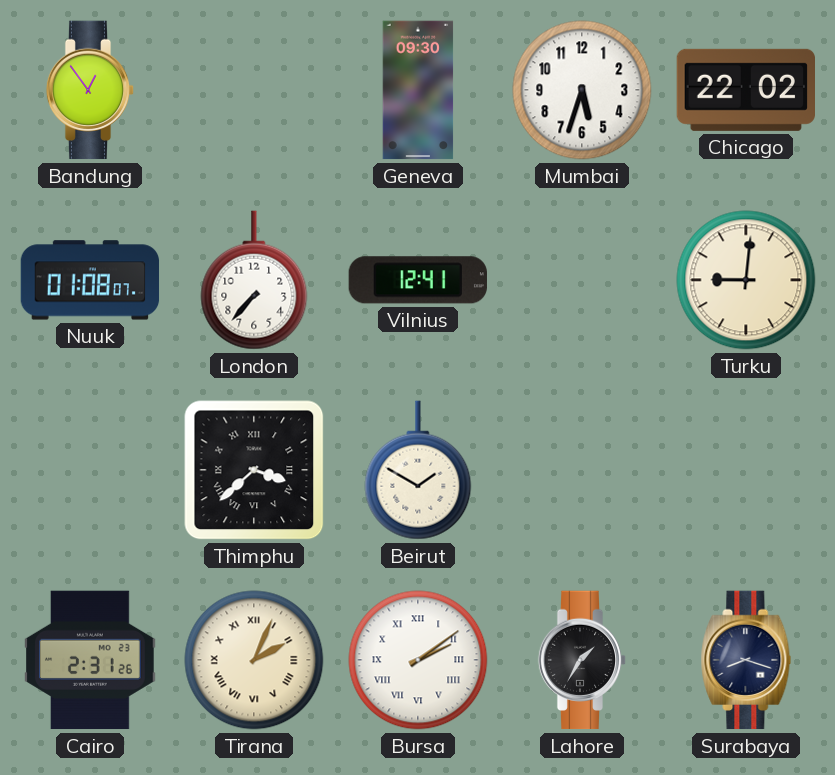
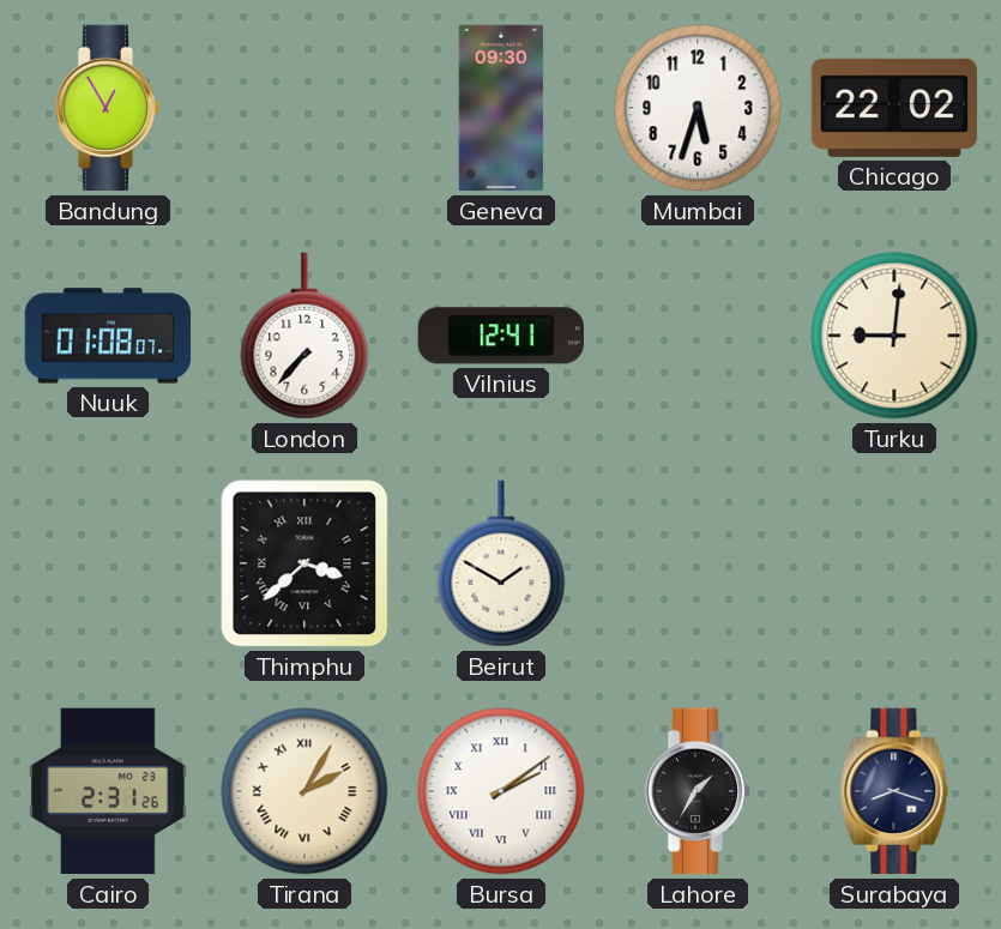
Bandung: 12:54 -> 12:55 (108, 108)
Tirana: 2:04 -> 2:05 (304, 791)
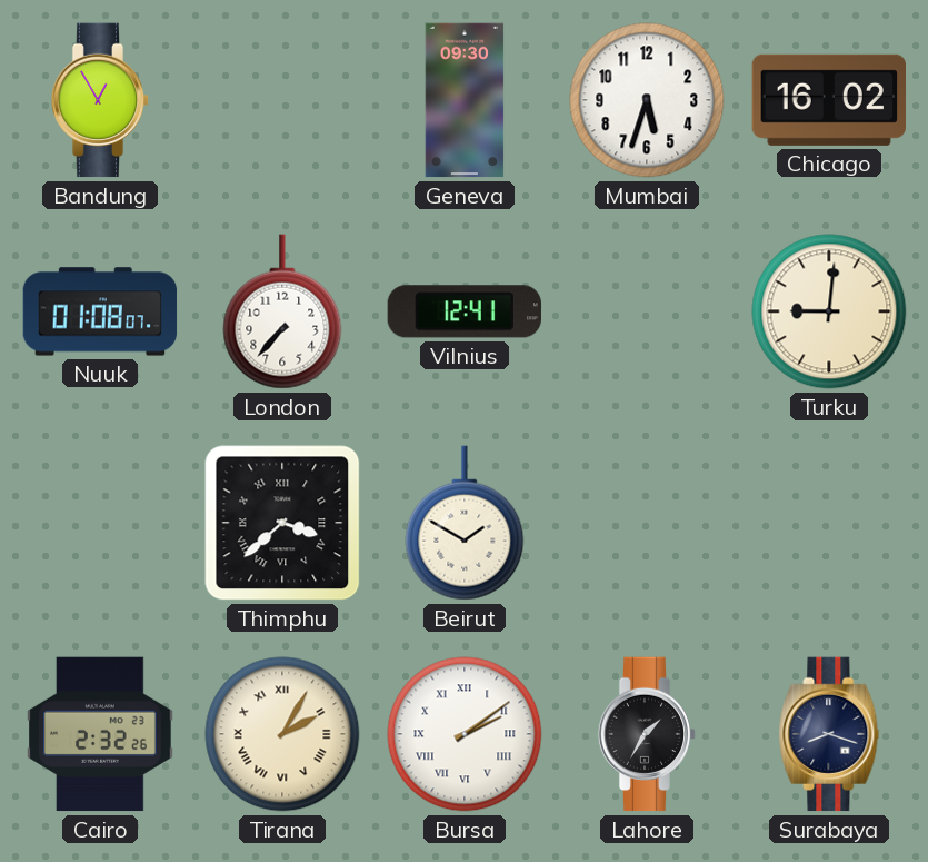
Chicago: 22:02 -> 16:02 (828, 100)
Cairo: 2:31 -> 2:32 (100, 734)
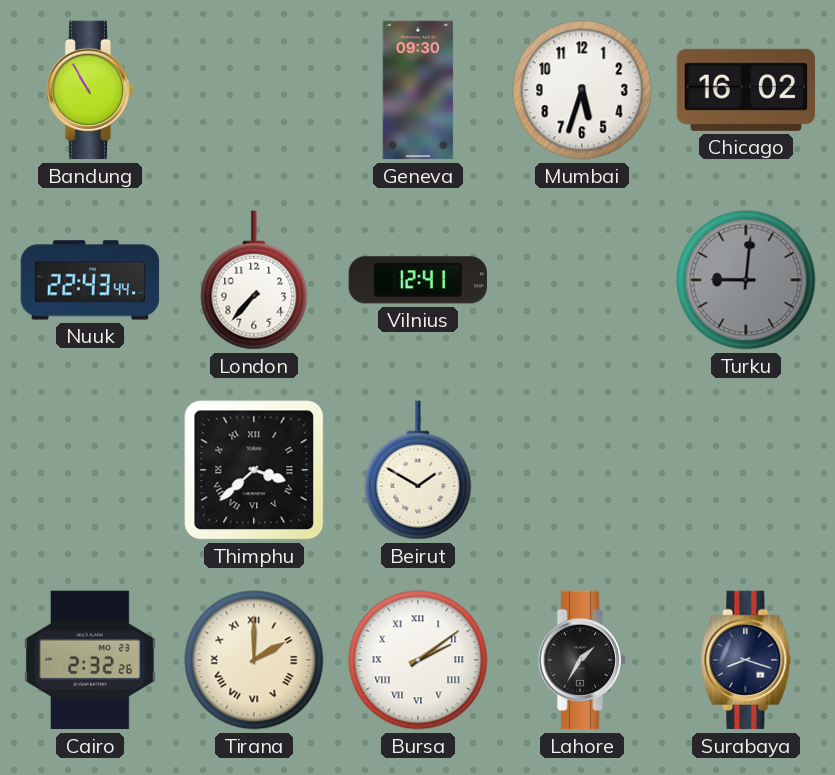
Bandung: 12:55 -> 10:55 (90, 90)
Nuuk: 01:08 -> 22:43 (90, 280)
Turku dial: cream -> grey (746, 280)
Tirana: 2:05 -> 2:00 (254, 660)
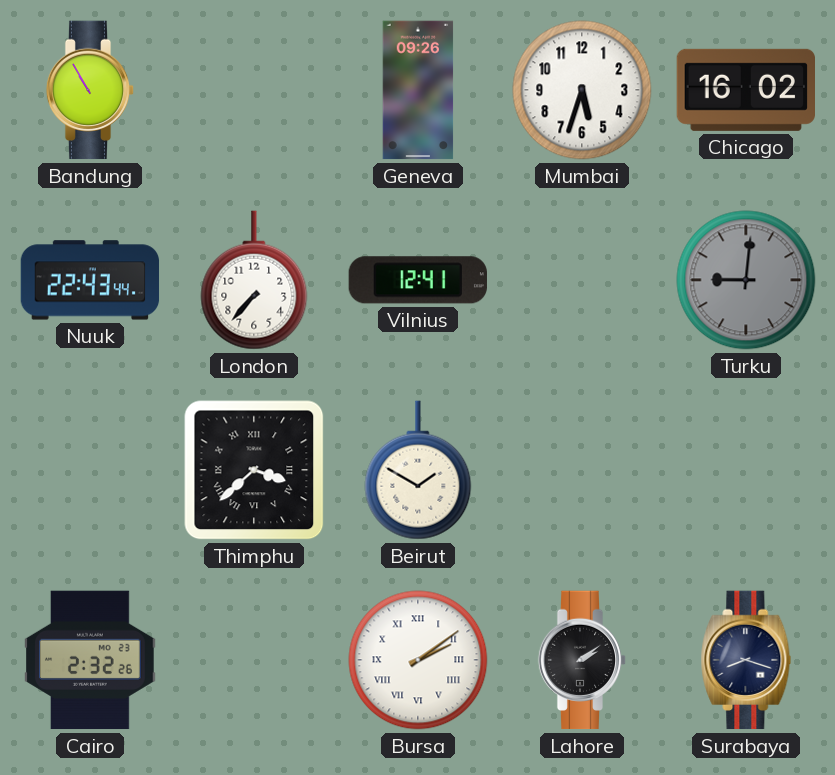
Geneva: 09:30 -> 09:26 (418, 90)
Tirana: 2:00 -> none (254, 660)
Lahore: 1:35 -> 2:09 (582, 660)
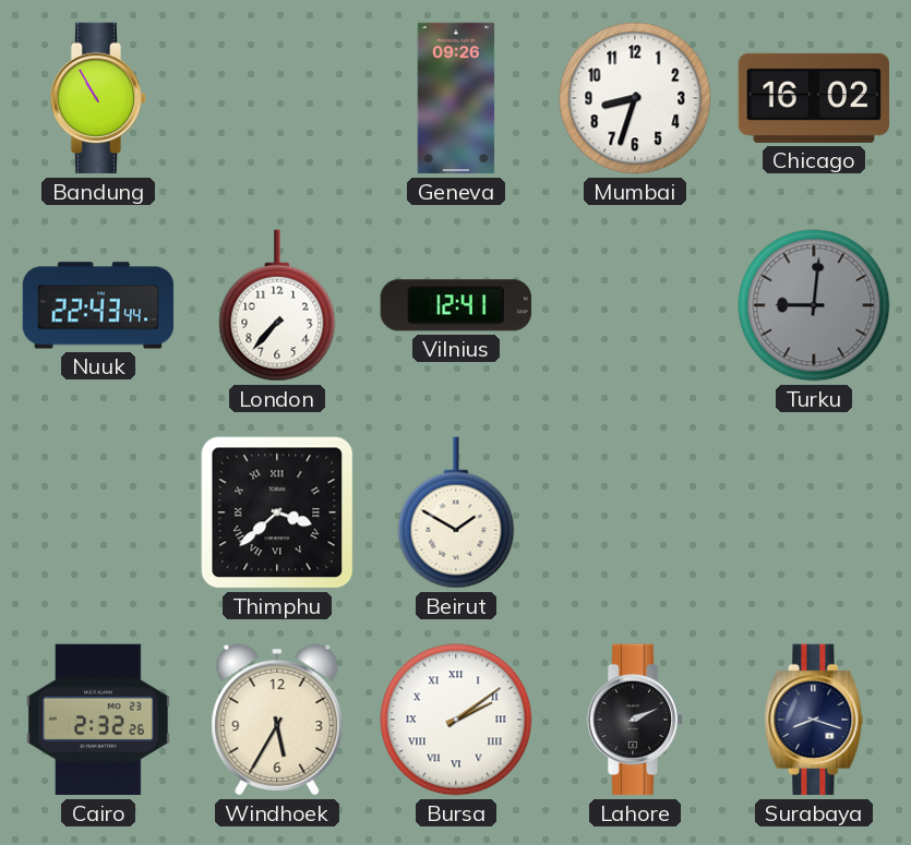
Mumbai: 5:33 -> 8:33 (635, 98)
Windhoek: none -> 5:35 (277, 720)
Lahore: 2:09 -> 2:11 (635, 720)
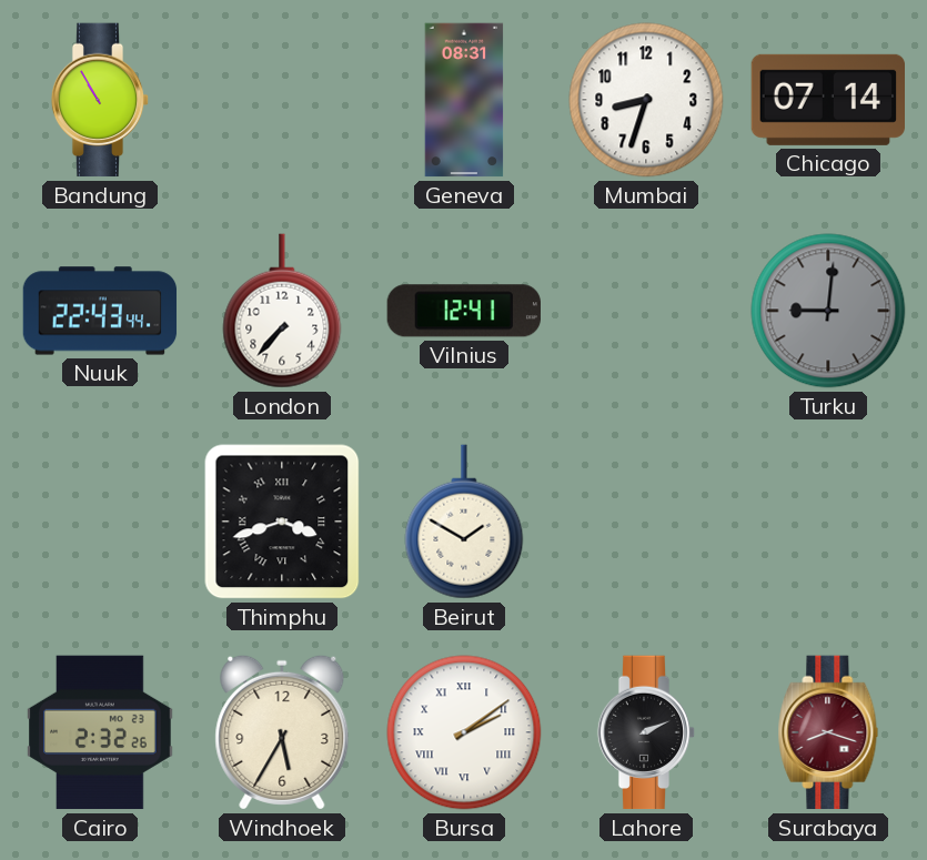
Geneva: 09:26 -> 08:31 (464, 100)
Chicago: 16:02 -> 07:14 (827, 100)
Thimphu: 3:38 -> 3:42 (282, 522)
Surabaya dial: navy -> burgundy (828, 732)
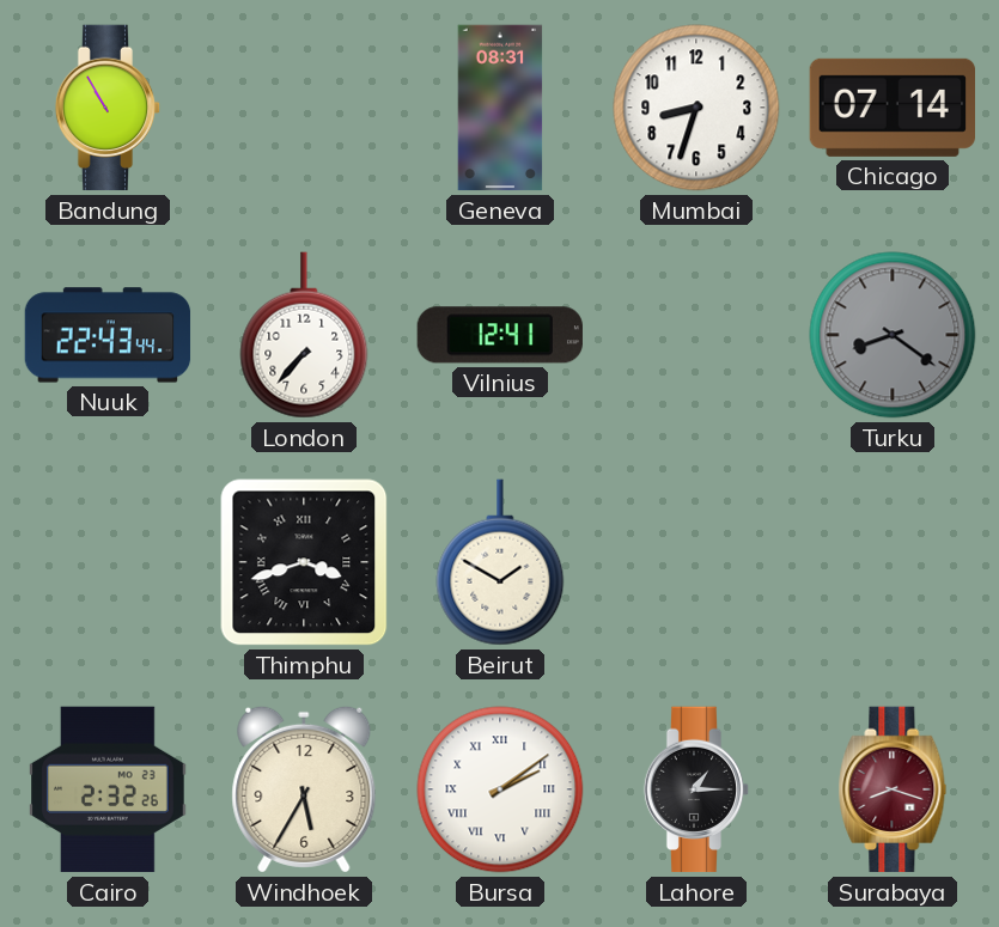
Turku: 9:01 -> 8:21 (893, 335)
Lahore: 2:11 -> 1:15 (696, 789)
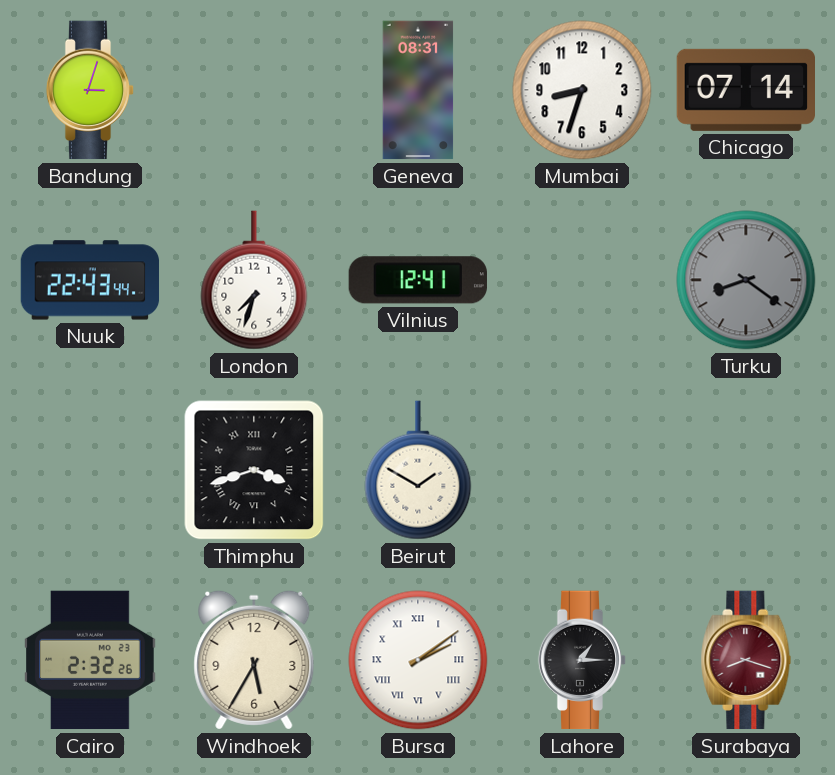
Bandung: 10:55 -> 3:03 (90, 90)
London: 7:37 -> 7:33 (254, 280)
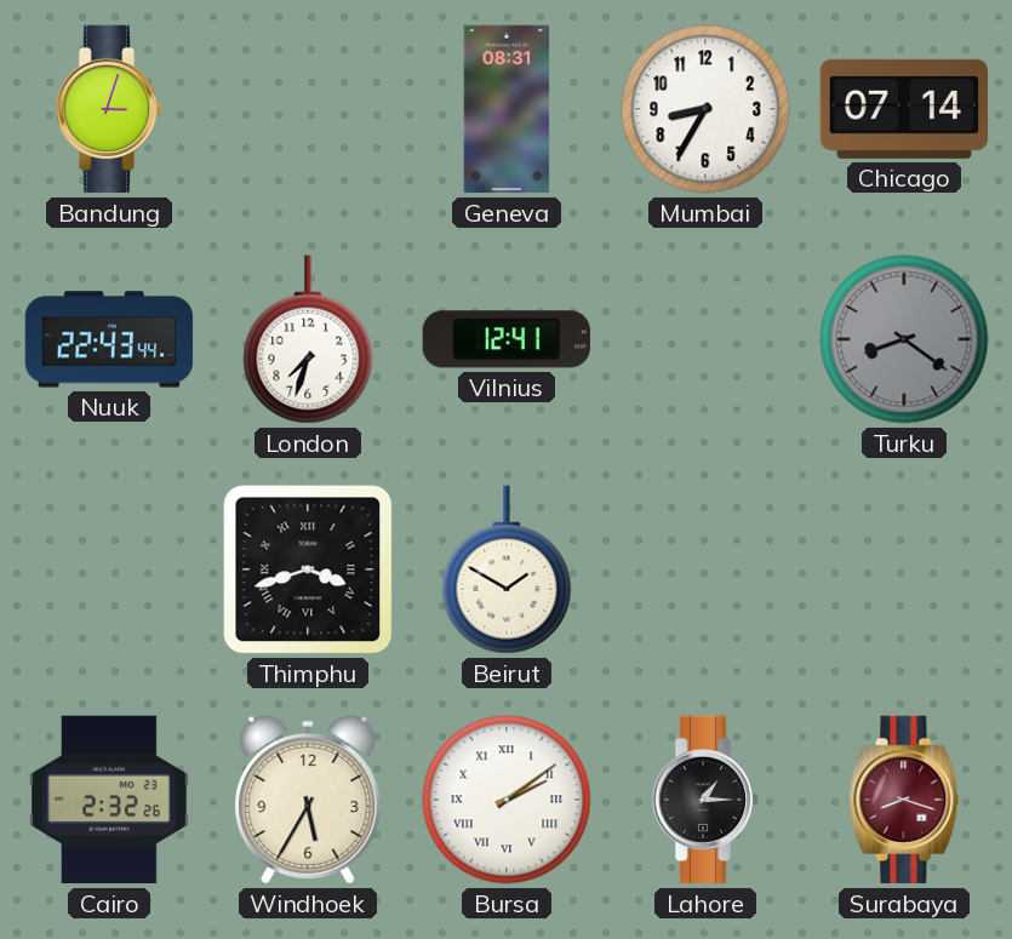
Mumbai: 8:33 -> 8:35 (705, 109)
